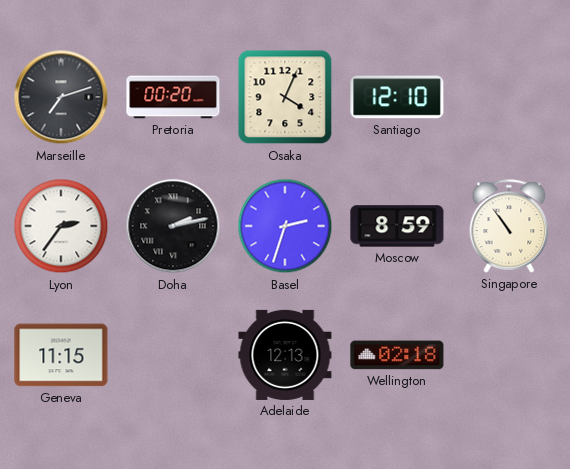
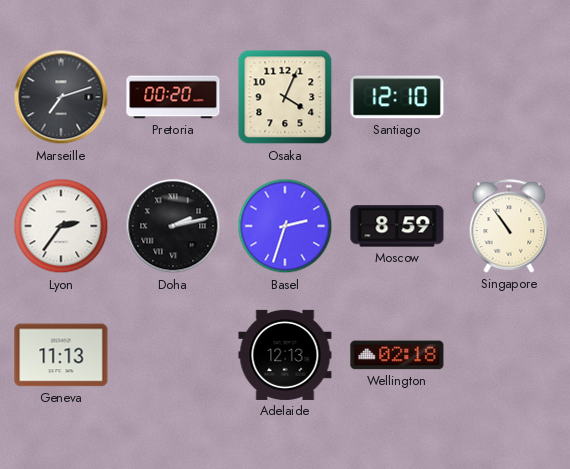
Geneva: 11:15 -> 11:13 (61, 355)
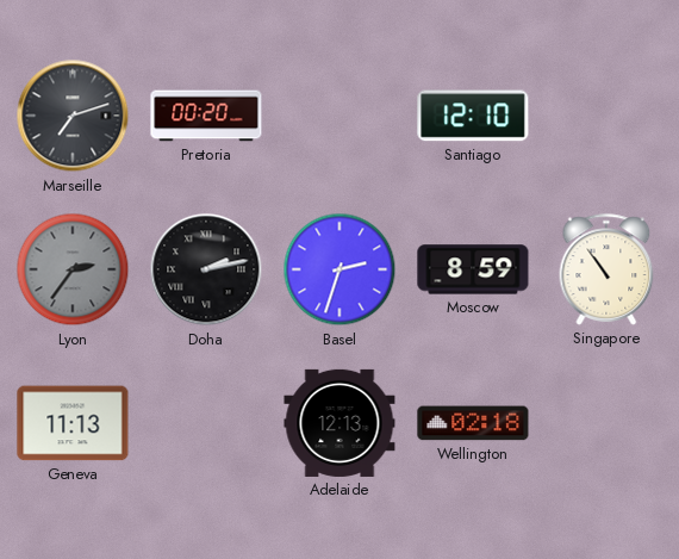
Osaka: 4:04 -> none (285, 97)
Lyon dial: white -> grey (73, 269)
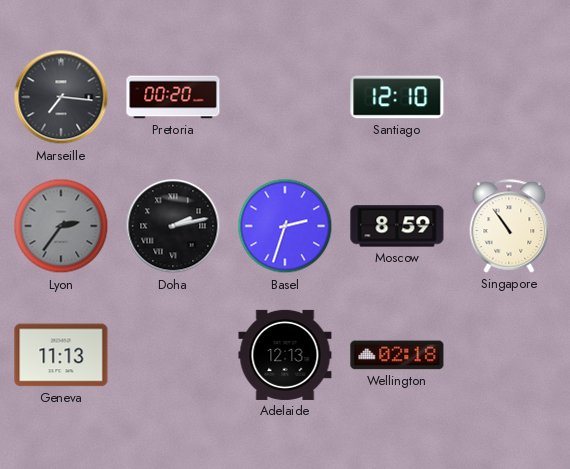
Marseille: 7:12 -> 7:16 (61, 97)
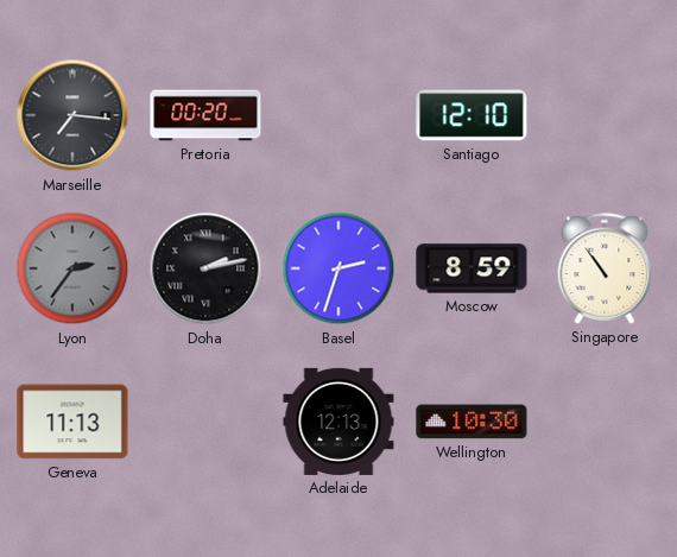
Wellington: 02:18 -> 10:30 (472, 422)
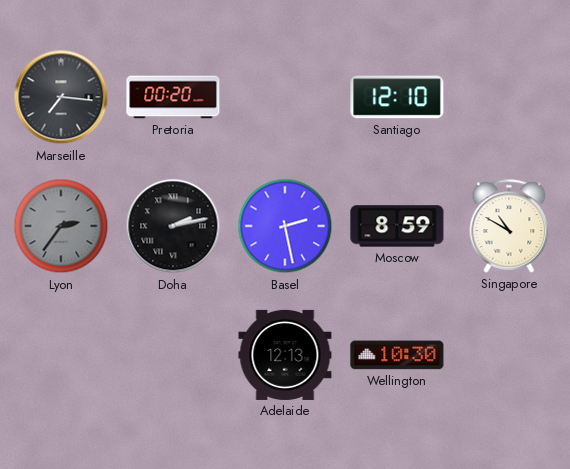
Basel: 2:33 -> 2:28 (285, 226)
Singapore: 10:54 -> 10:50 (509, 226)
Geneva: 11:13 -> none (72, 422)
